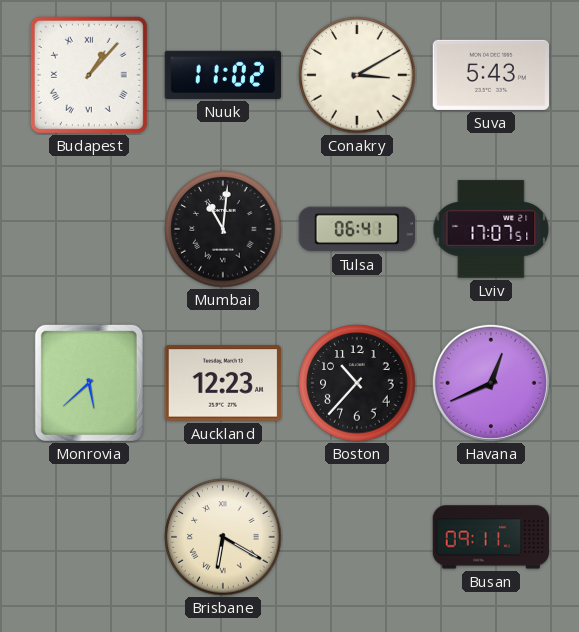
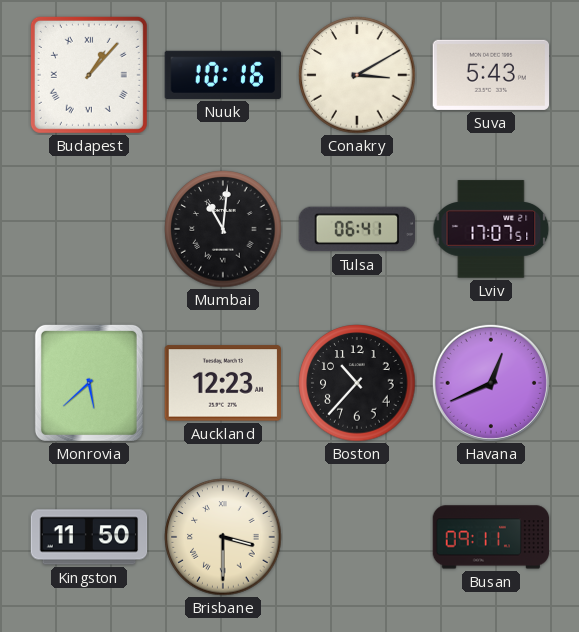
Nuuk: 11:02 -> 10:16 (223, 75)
Kingston: none -> 11:50 (89, 537)
Brisbane: 6:20 -> 3:30 (223, 537)
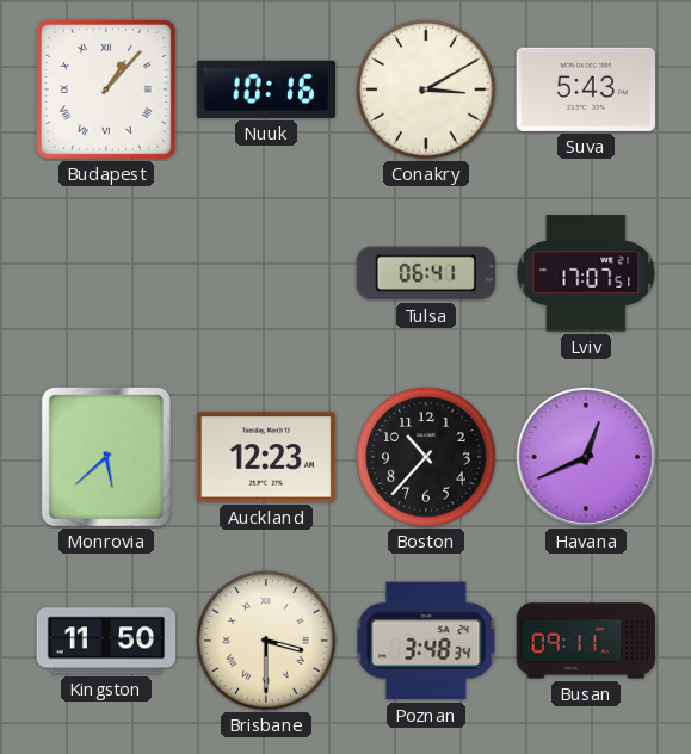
Mumbai: 11:01 -> none (223, 229)
Poznan: none -> 3:48 (426, 641)
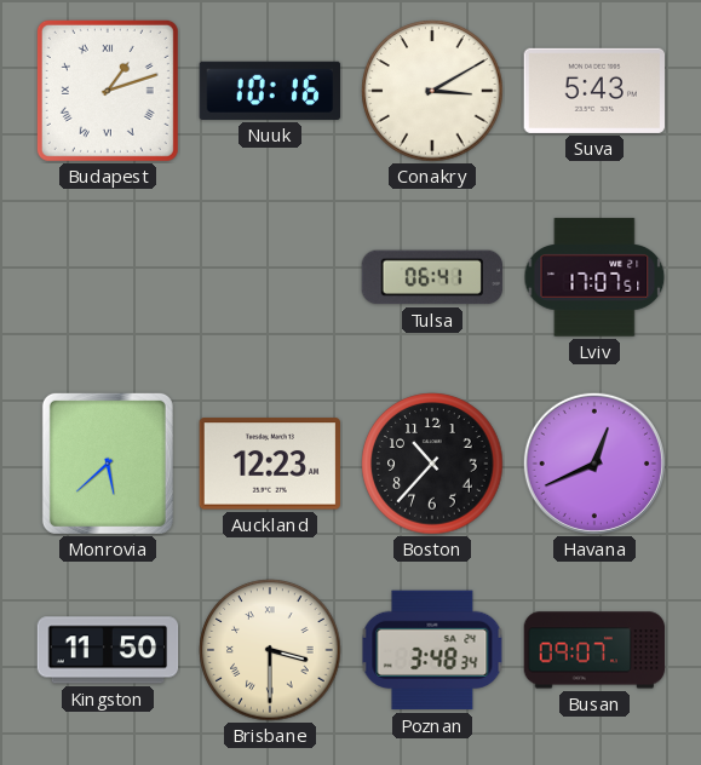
Budapest: 1:07 -> 1:12 (108, 91)
Busan: 09:11 -> 09:07 (594, 650)
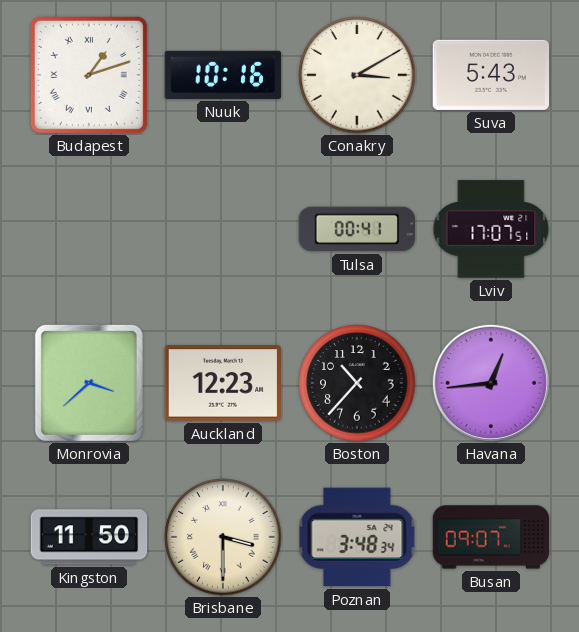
Tulsa: 06:41 -> 00:41 (357, 229)
Monrovia: 5:38 -> 3:38 (89, 383)
Havana: 12:41 -> 12:44 (491, 383)
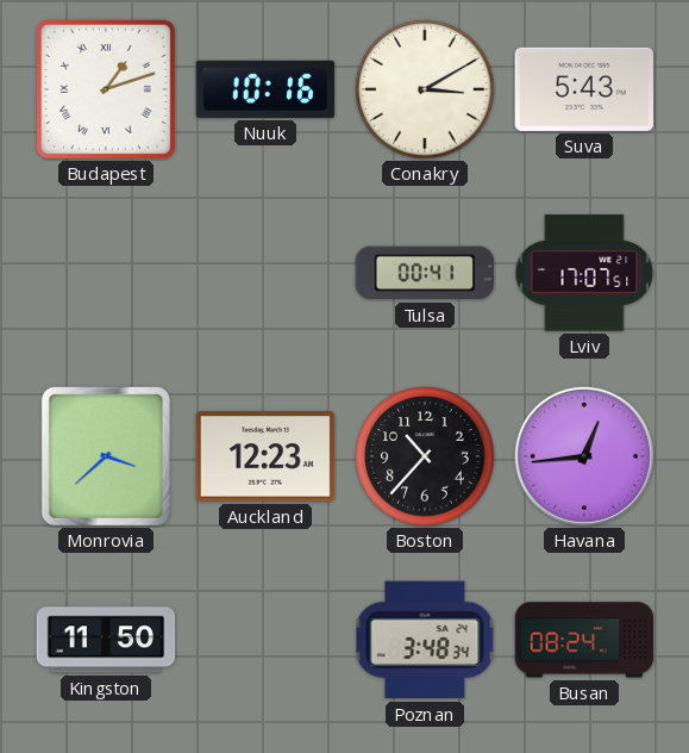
Brisbane: 3:30 -> none (223, 537)
Busan: 09:07 -> 08:24 (584, 640)
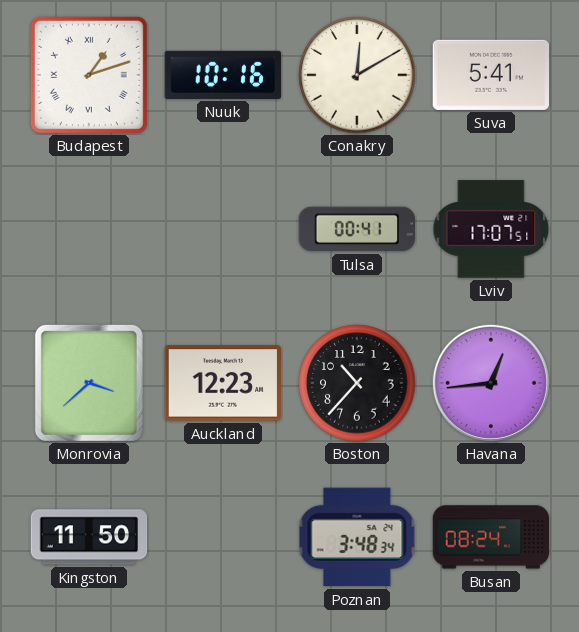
Conakry: 3:10 -> 12:10 (357, 75)
Suva: 5:43 -> 5:41 (490, 75)
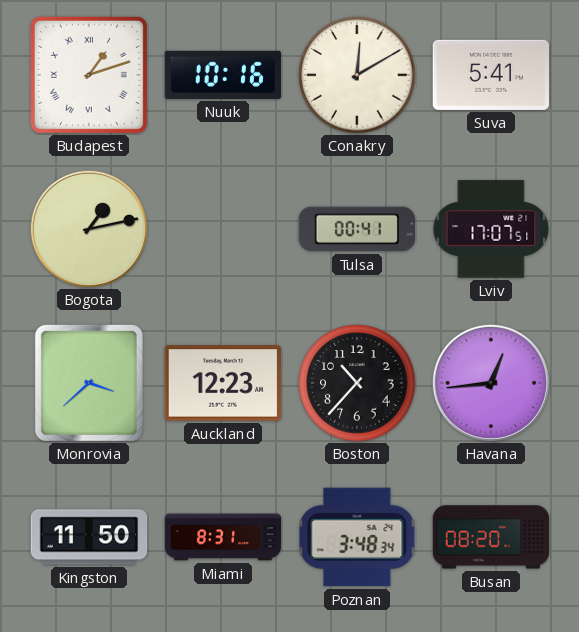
Bogota: none -> 1:13 (89, 229)
Miami: none -> 8:31 (223, 537)
Busan: 08:24 -> 08:20 (491, 537)
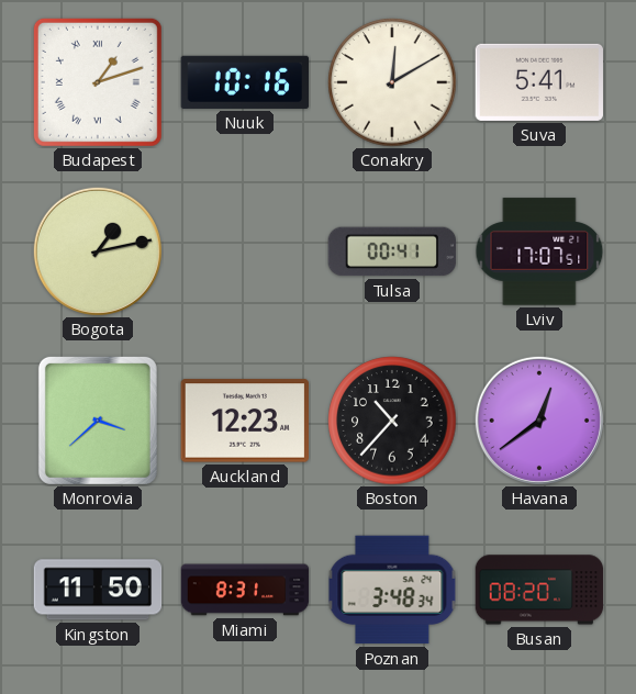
Havana: 12:44 -> 12:39 (539, 421)
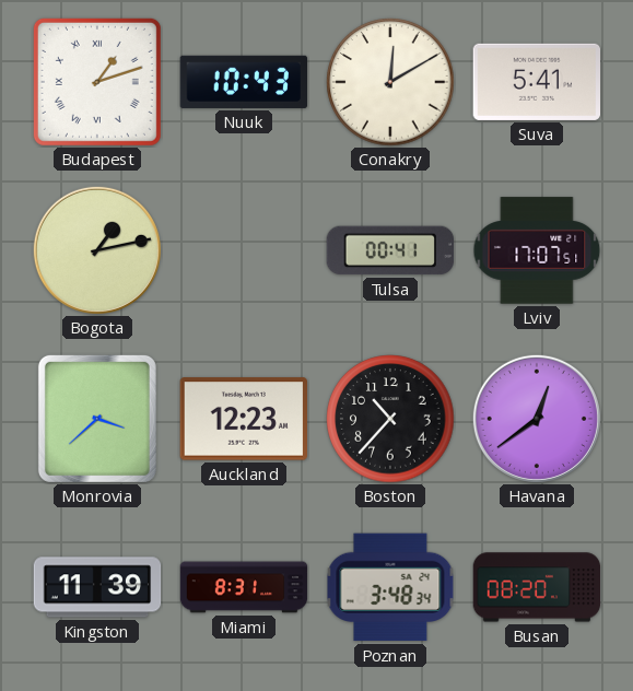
Nuuk: 10:16 -> 10:43 (244, 82)
Kingston: 11:50 -> 11:39 (97, 587)
